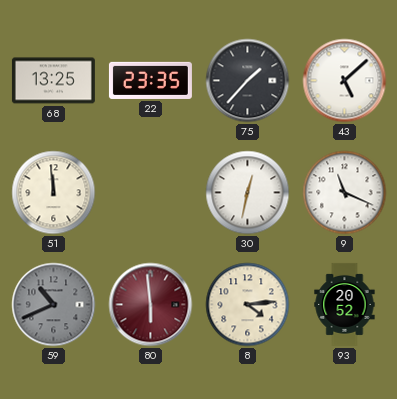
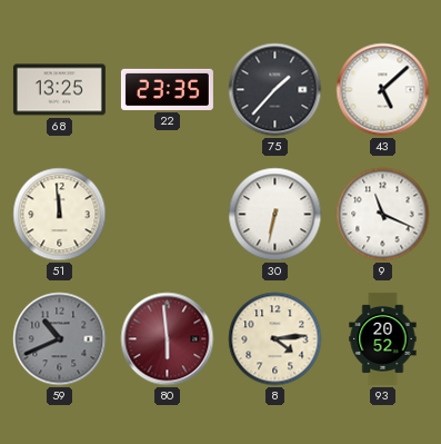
30: 12:32 -> 6:32 (275, 215)
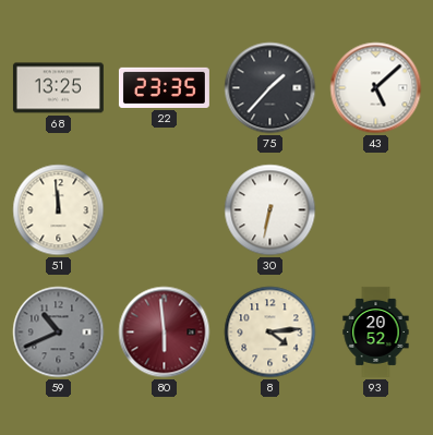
9: 11:19 -> none (383, 215)
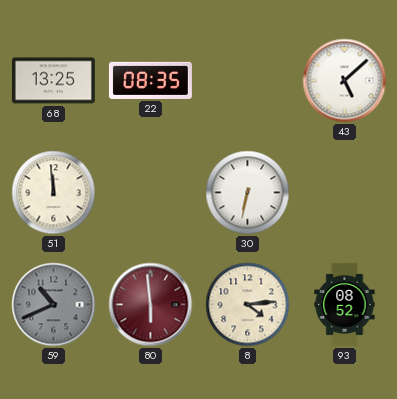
22: 23:35 -> 08:35 (150, 80)
75: 1:37 -> none (270, 88)
93: 20:52 -> 08:52 (345, 304)
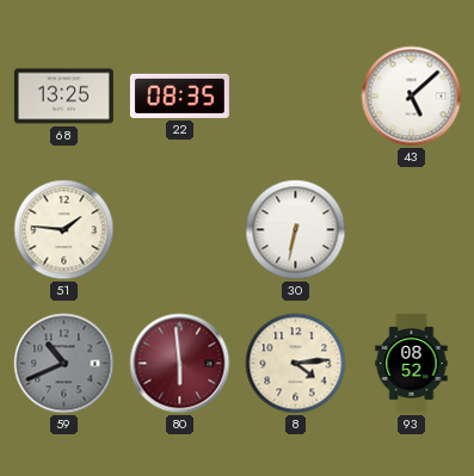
51: 11:59 -> 1:46 (64, 230)
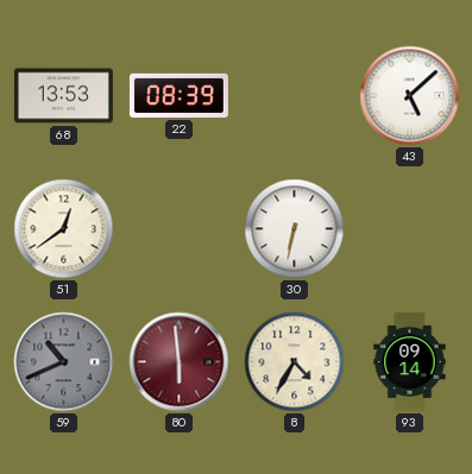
68: 13:25 -> 13:53 (63, 96)
22: 08:35 -> 08:39 (178, 95)
51: 1:46 -> 12:39 (64, 229)
8: 4:14 -> 4:35 (295, 362)
93: 08:52 -> 09:14 (410, 361)
